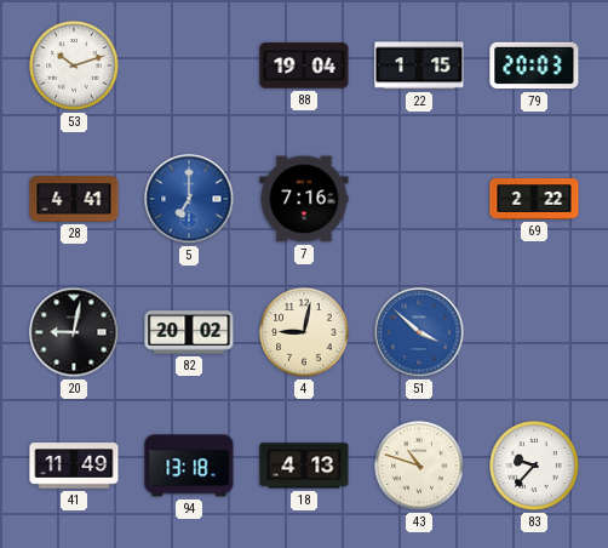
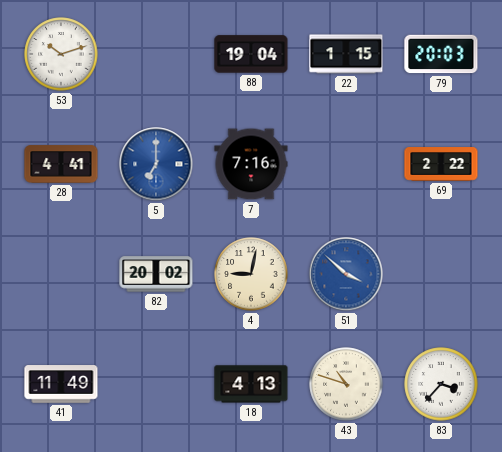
20: 9:02 -> none (74, 332)
94: 13:18 -> none (189, 466)
83: 9:37 -> 3:37 (441, 384)
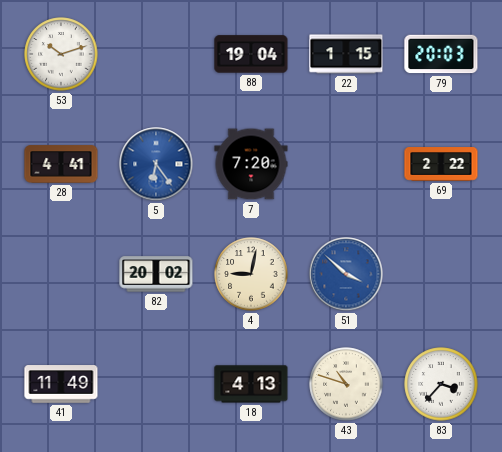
5: 7:00 -> 6:24 (156, 164)
7: 7:16 -> 7:20 (251, 164)
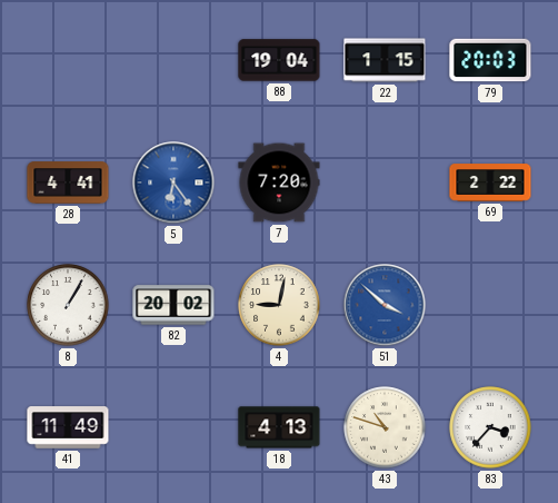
53: 10:12 -> none (61, 54)
8: none -> 1:05 (68, 305)
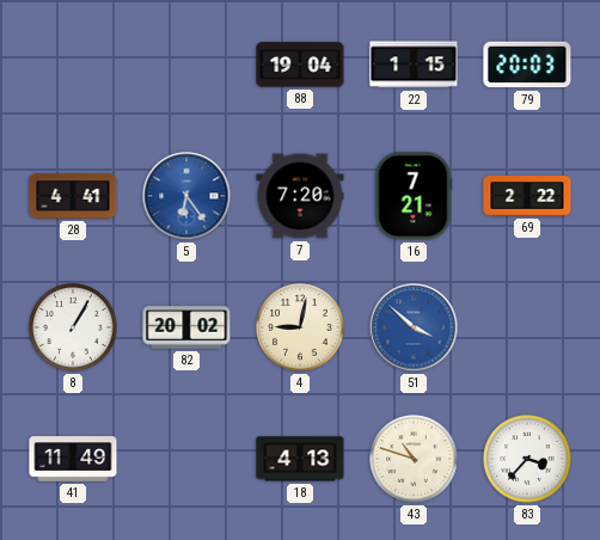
16: none -> 7:21 (414, 196)
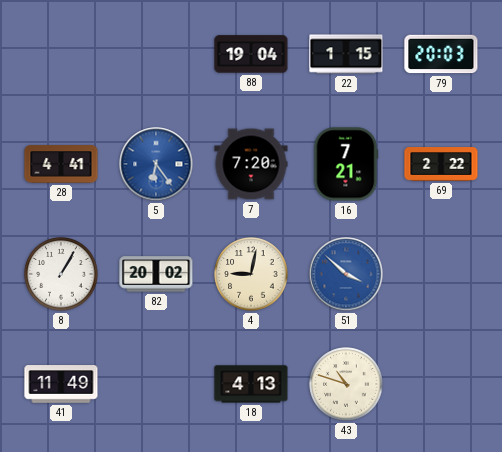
83: 3:37 -> none (527, 459)
